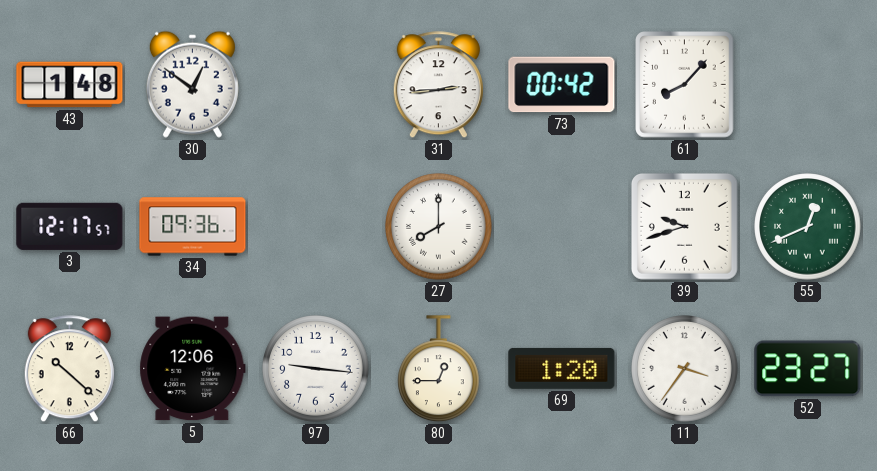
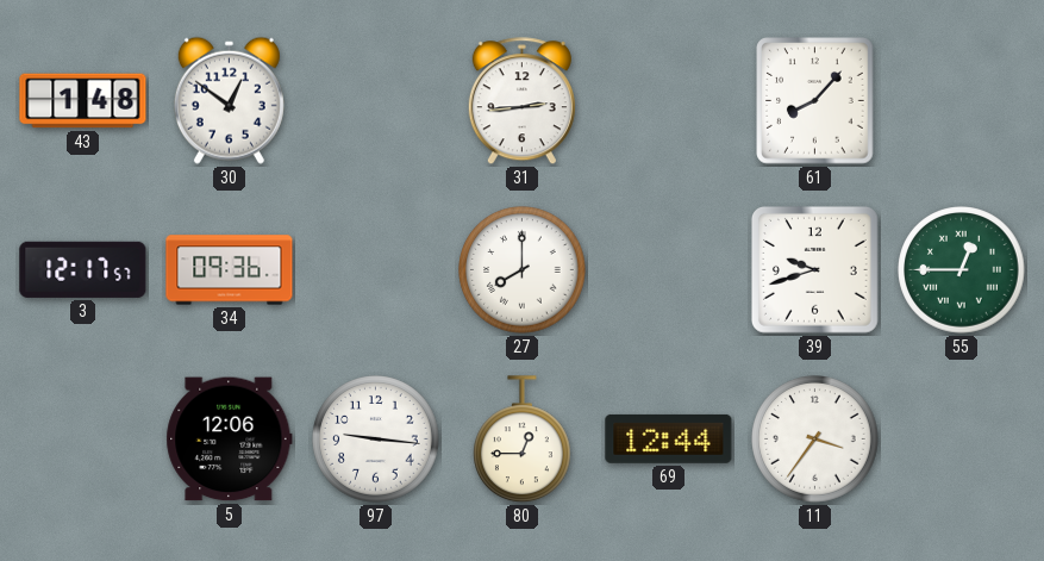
73: 00:42 -> none (562, 85)
55: 12:41 -> 12:45 (962, 270)
66: 10:22 -> none (69, 369)
69: 1:20 -> 12:44 (669, 438)
52: 23:27 -> none (808, 369)
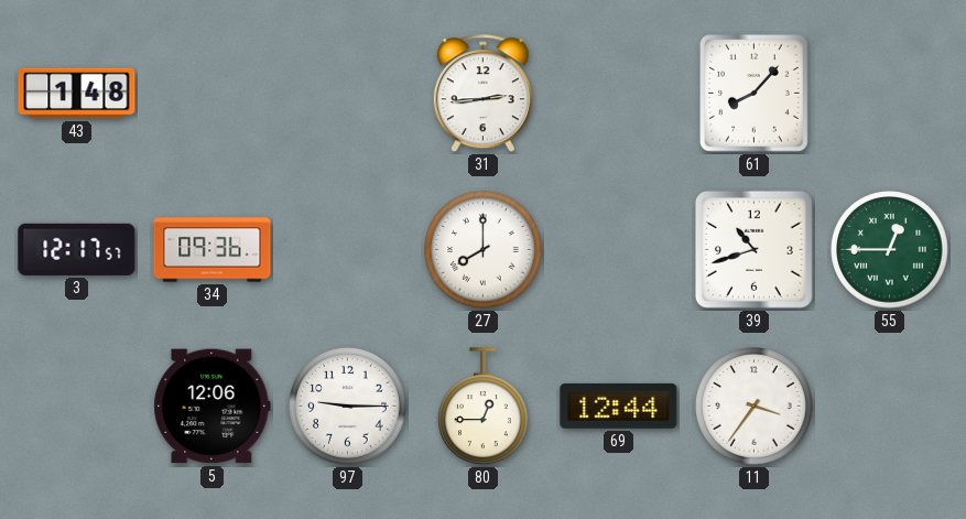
30: 12:51 -> none (229, 100)
39: 9:42 -> 10:42 (753, 249)
97: 9:16 -> 9:15 (348, 407)
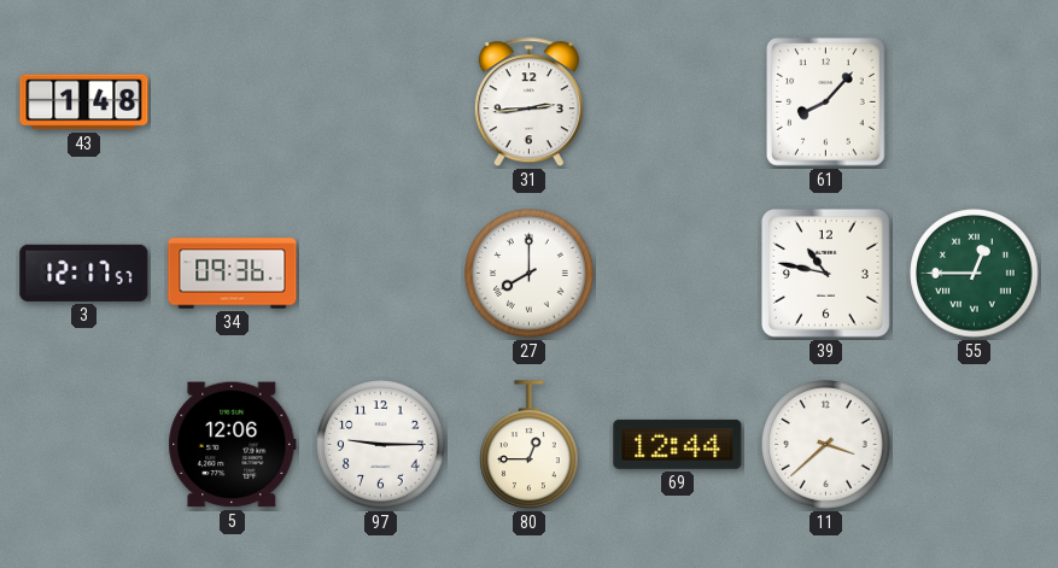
39: 10:42 -> 10:47 (825, 273)
11: 3:36 -> 3:38 (826, 445)
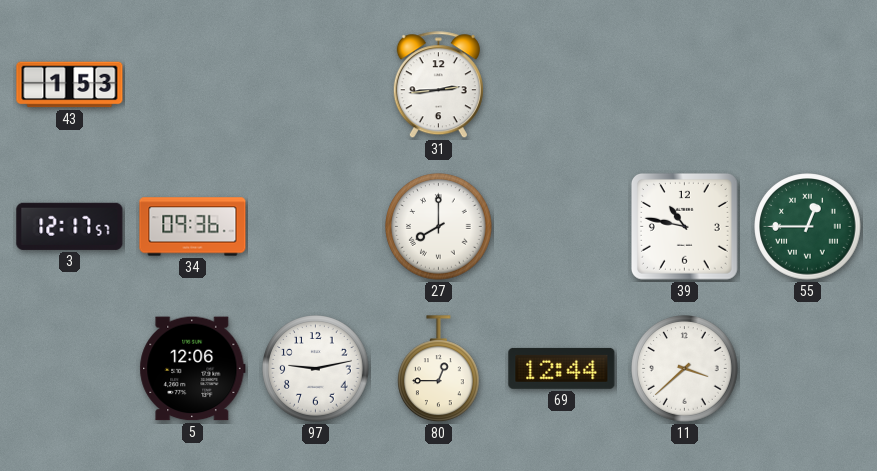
43: 1:48 -> 1:53 (70, 85)
61: 8:07 -> none (826, 103)
97: 9:15 -> 9:13 (316, 369)
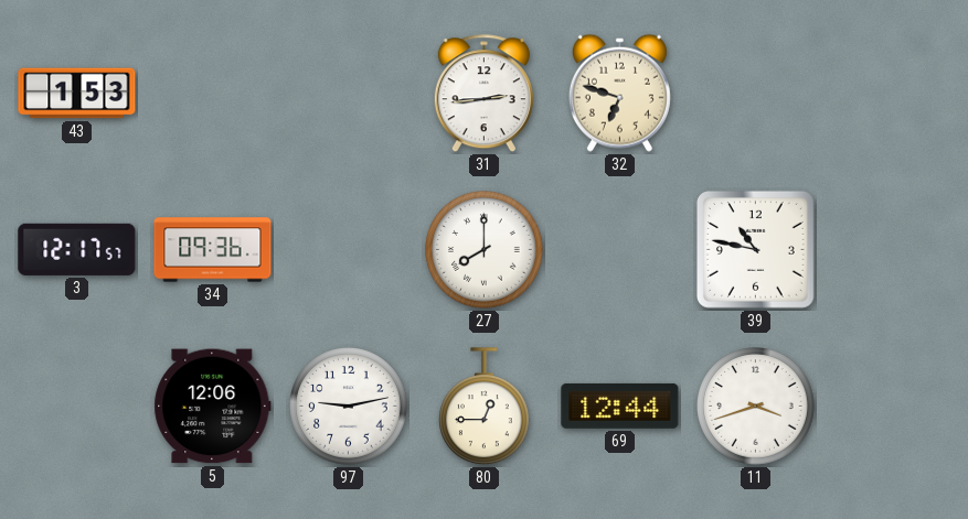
32: none -> 6:48 (619, 93)
55: 12:45 -> none (808, 227)
11: 3:38 -> 3:42 (756, 407)
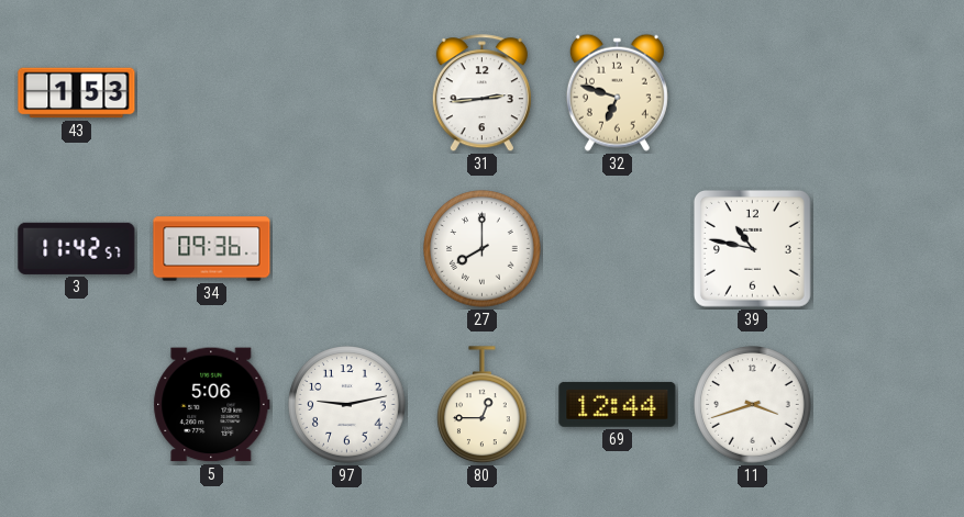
3: 12:17 -> 11:42 (77, 248)
5: 12:06 -> 5:06 (212, 405)
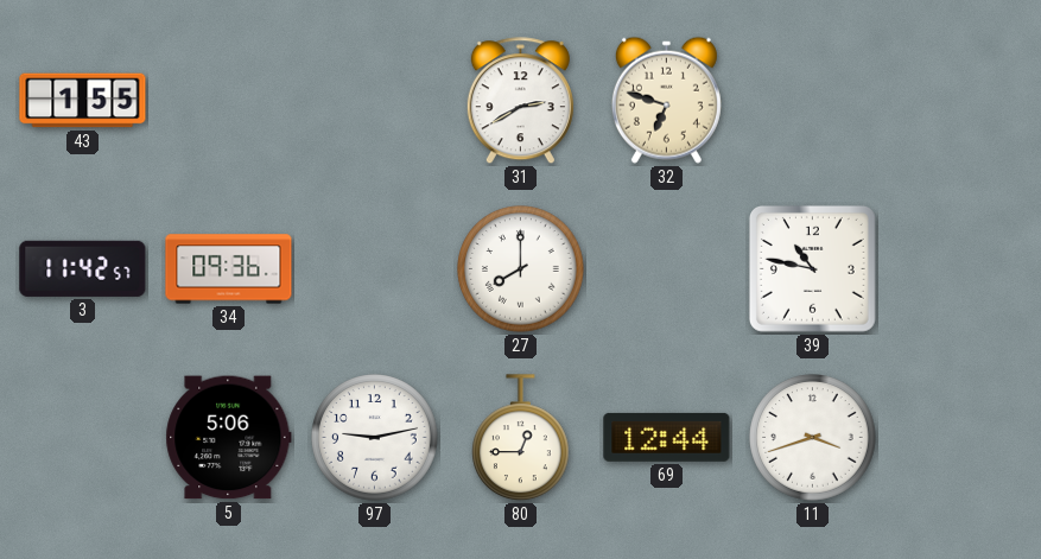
43: 1:53 -> 1:55 (83, 101)
31: 2:44 -> 2:40 (520, 101)
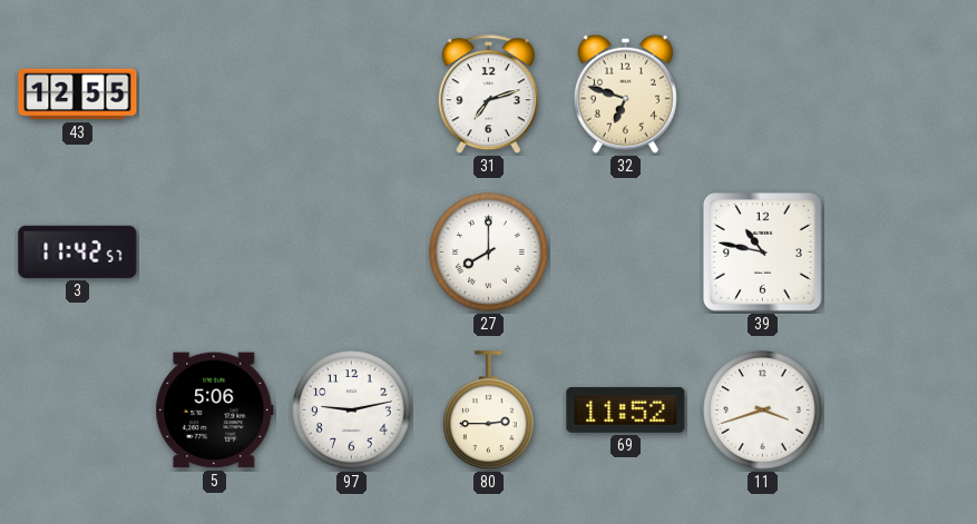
43: 1:55 -> 12:55 (78, 95)
31: 2:40 -> 7:12 (488, 95)
34: 09:36 -> none (229, 269)
80: 12:45 -> 2:45 (489, 411)
69: 12:44 -> 11:52 (626, 409)
